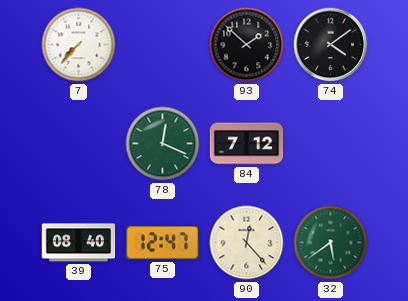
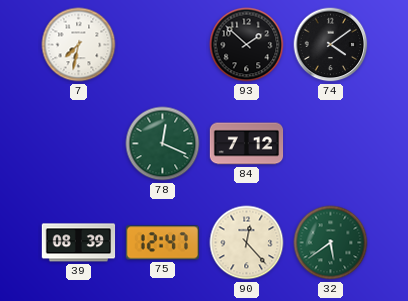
7: 7:37 -> 7:32 (79, 45)
39: 08:40 -> 08:39 (79, 243)
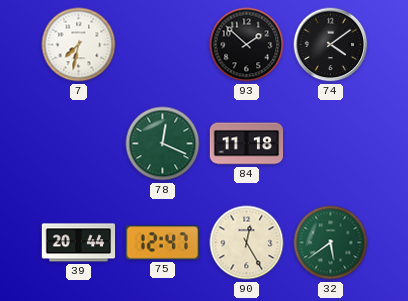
84: 7:12 -> 11:18 (247, 144)
39: 08:39 -> 20:44 (79, 243)
90: 12:23 -> 12:25 (247, 243)
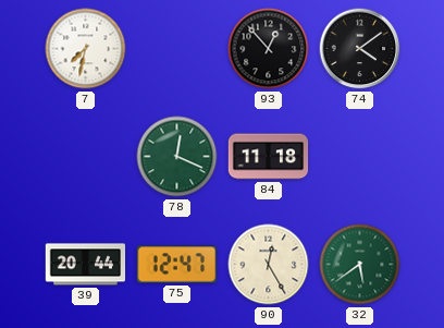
93: 1:52 -> 12:53 (269, 49)
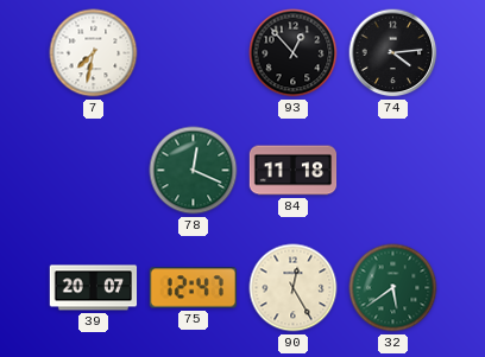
74: 4:09 -> 4:14 (393, 53)
39: 20:44 -> 20:07 (94, 288)
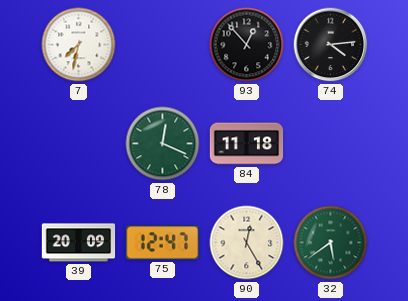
39: 20:07 -> 20:09 (79, 243)
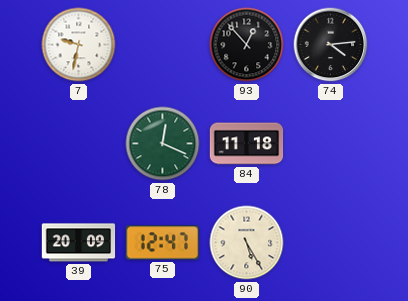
7: 7:32 -> 9:32 (79, 45)
90: 12:25 -> 5:25 (247, 243)
32: 5:39 -> none (331, 243)
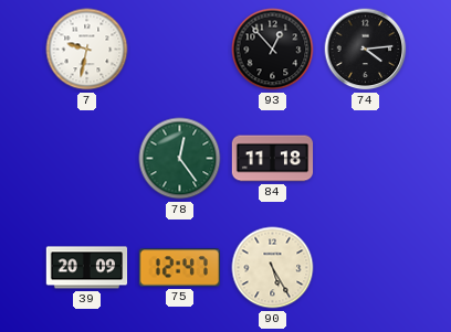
78: 12:19 -> 12:24 (180, 159)
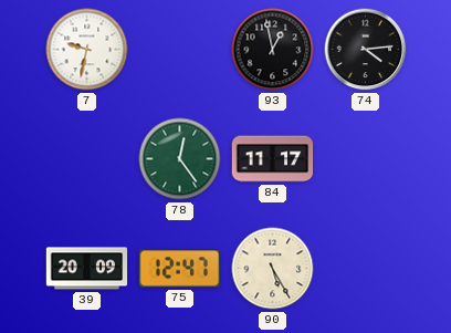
93: 12:53 -> 12:58 (273, 50)
84: 11:18 -> 11:17 (273, 159)
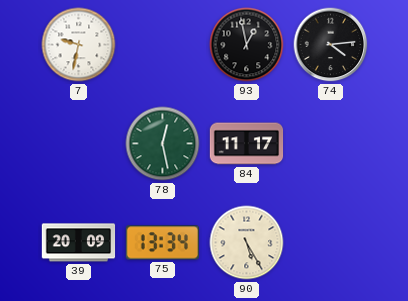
78: 12:24 -> 12:28 (163, 144)
75: 12:47 -> 13:34 (162, 243)
